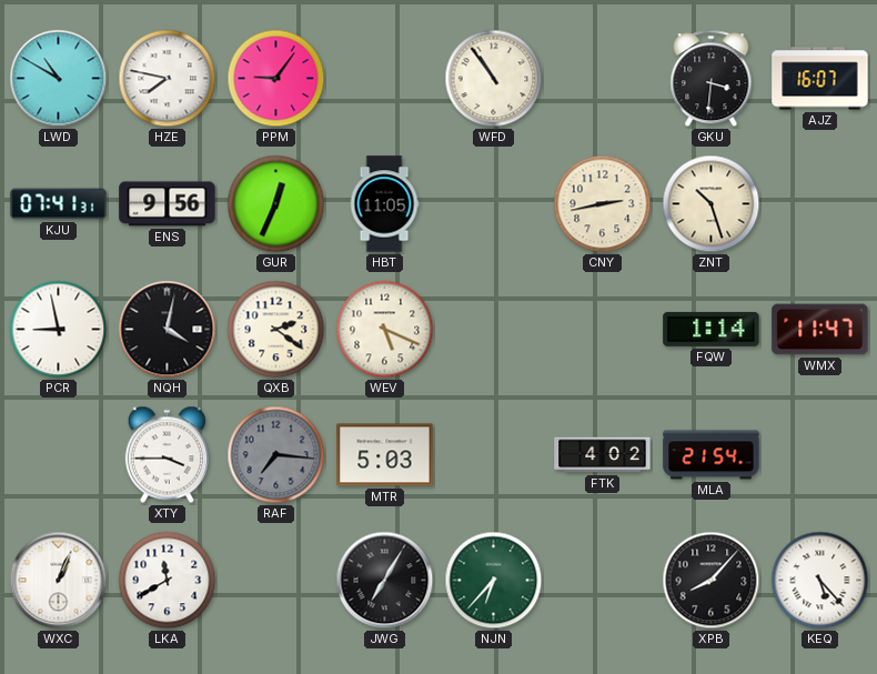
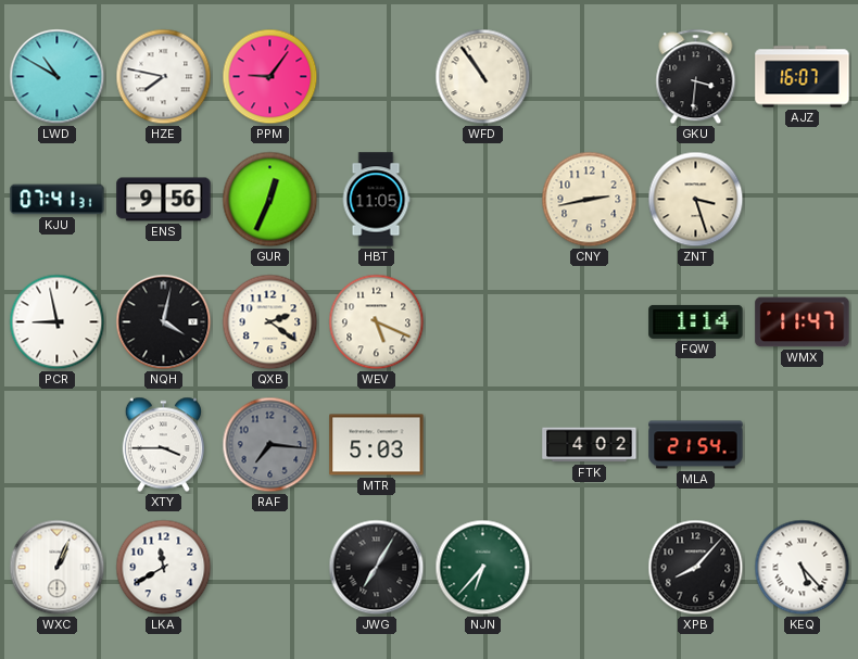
ZNT: 10:27 -> 3:27 (696, 200)
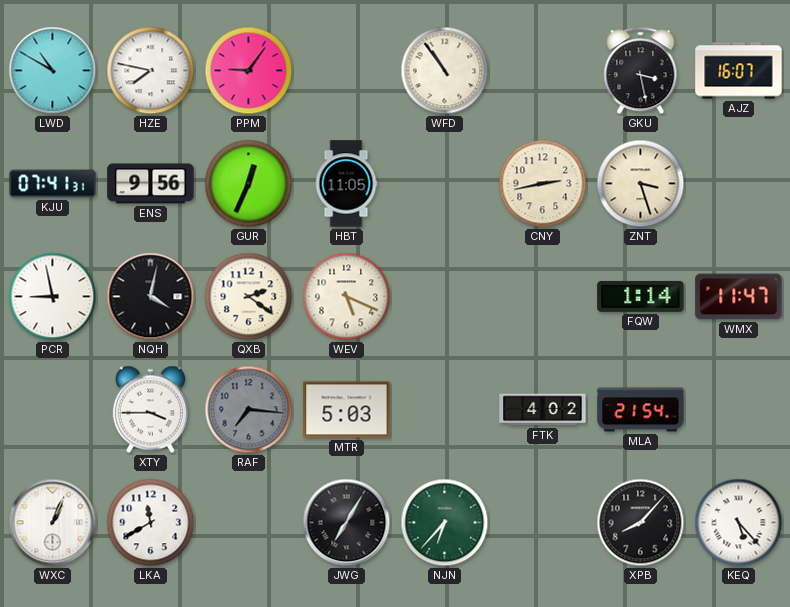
GKU: 3:31 -> 3:28 (641, 71)
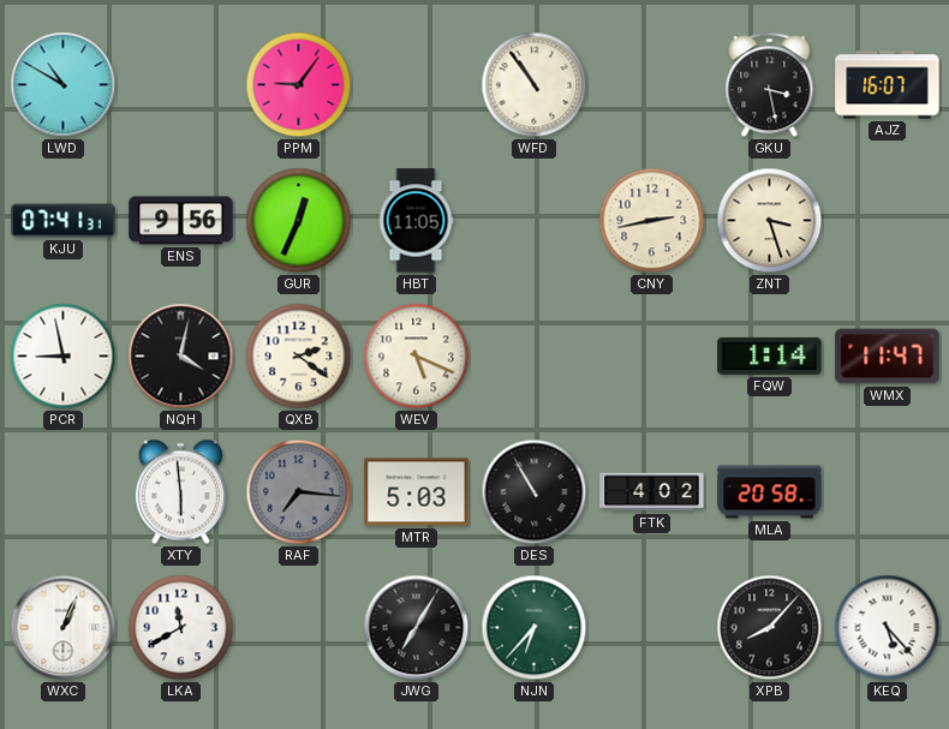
HZE: 7:47 -> none (151, 71)
XTY: 3:45 -> 5:59 (180, 492)
DES: none -> 10:55 (535, 492)
MLA: 21:54 -> 20:58 (770, 492)
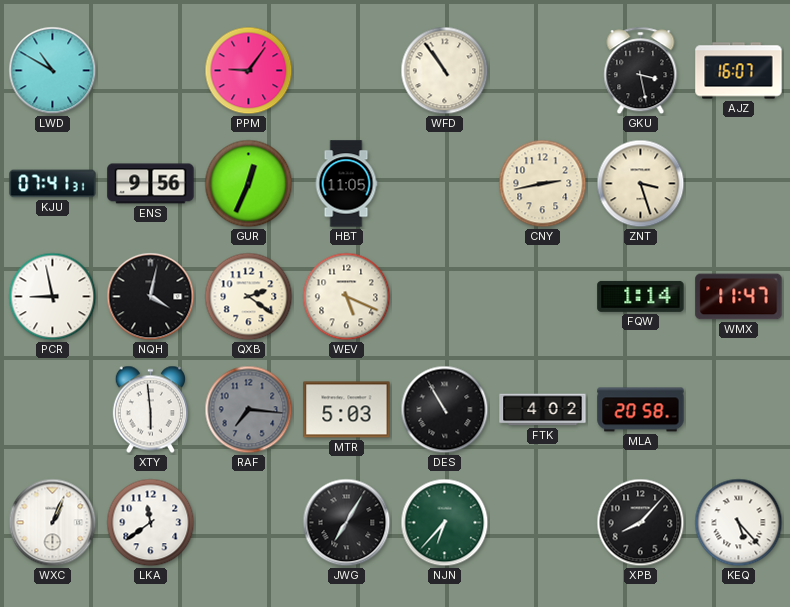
LKA: 11:40 -> 11:39 (151, 523)
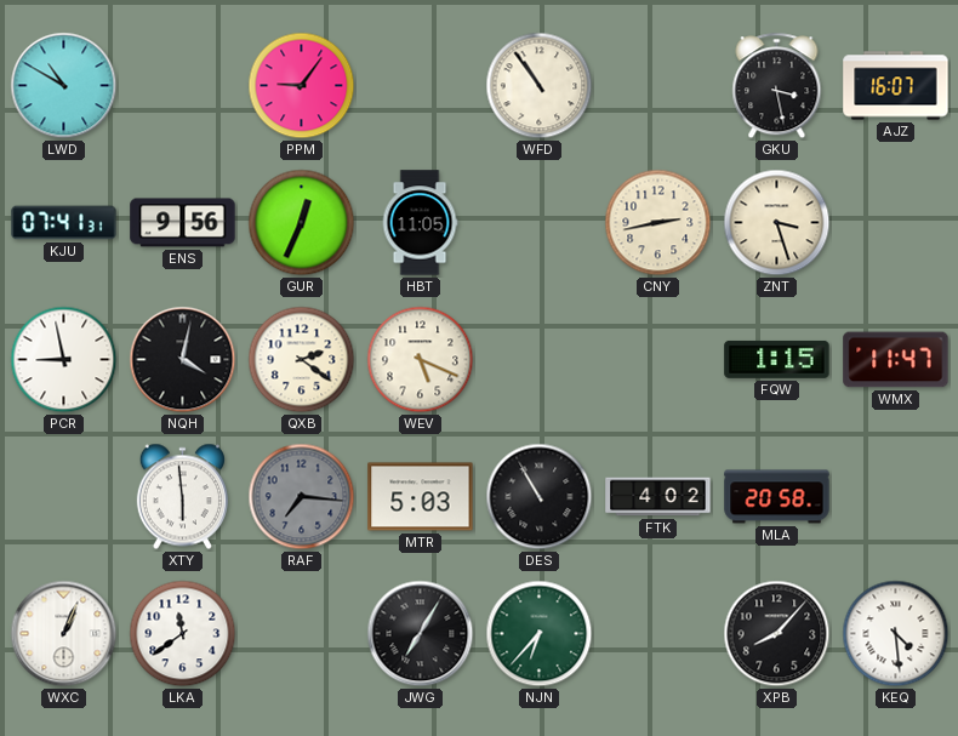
FQW: 1:14 -> 1:15 (777, 359)
KEQ: 5:23 -> 4:29 (896, 634)
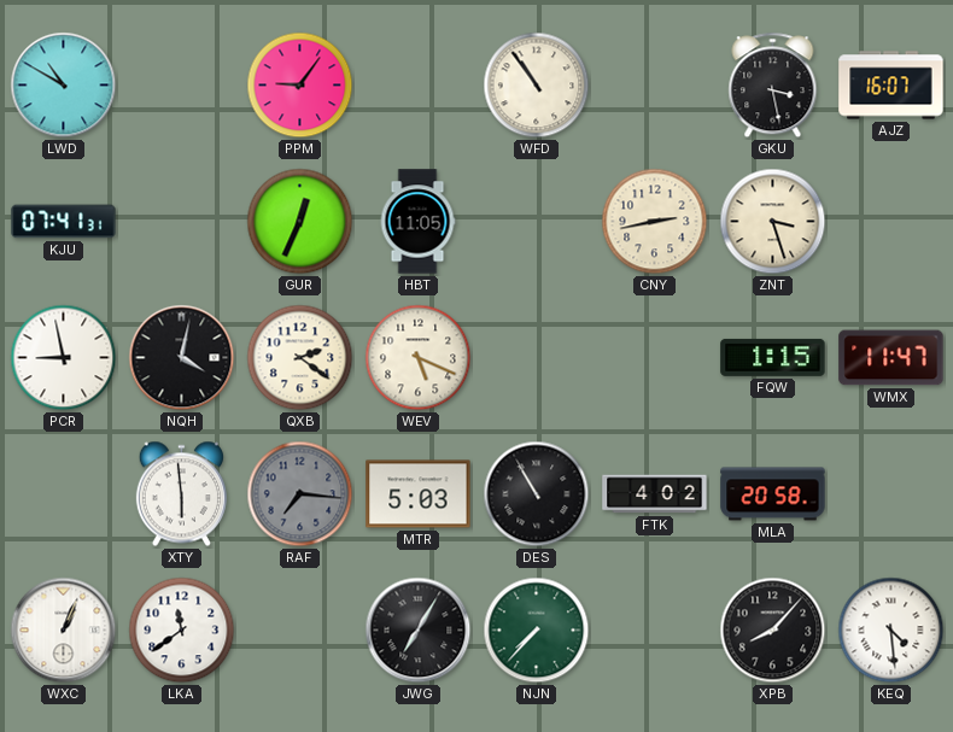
ENS: 9:56 -> none (183, 223)
NJN: 6:37 -> 7:37 (537, 631)
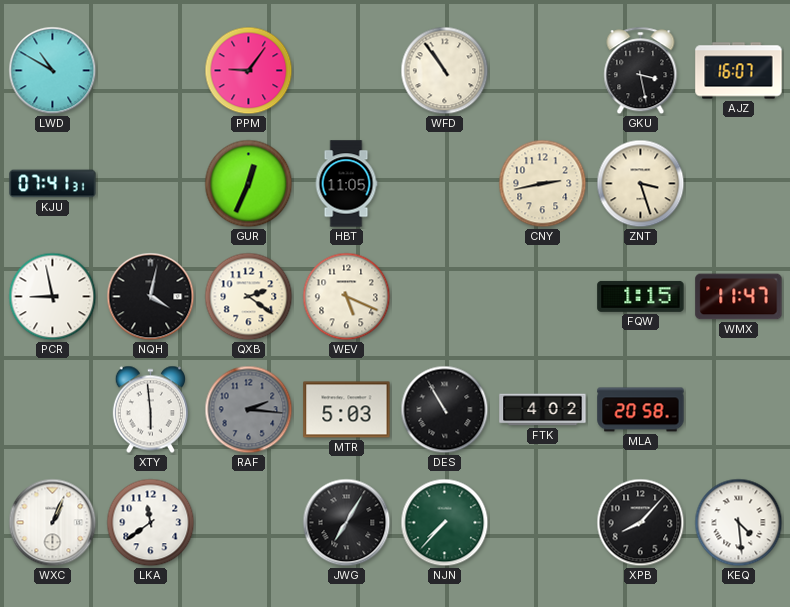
RAF: 7:16 -> 2:16 (249, 410)
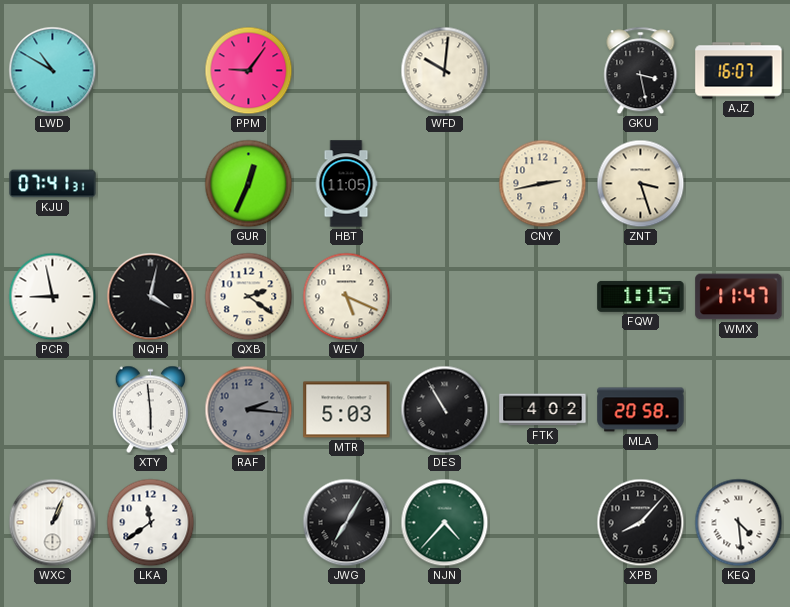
WFD: 10:54 -> 10:01 (445, 71)
NJN: 7:37 -> 4:37 (445, 523)
